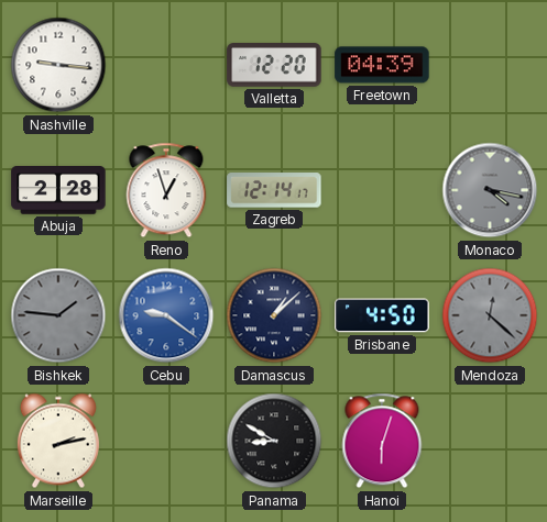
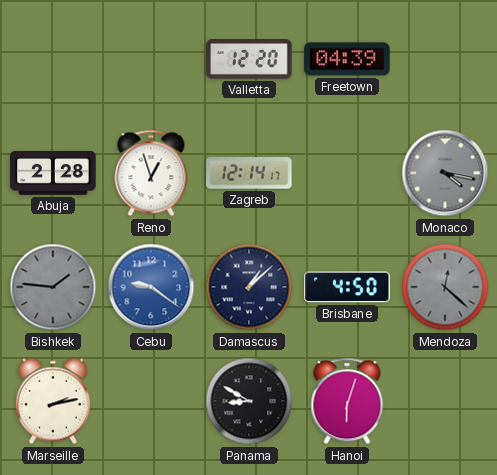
Nashville: 9:16 -> none (58, 65)
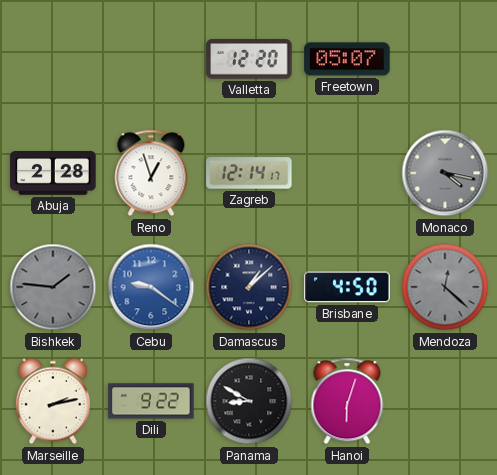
Freetown: 04:39 -> 05:07 (347, 59)
Dili: none -> 9:22 (151, 401)
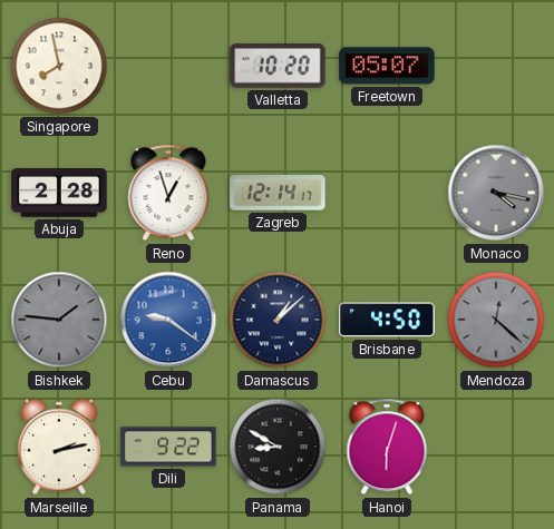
Singapore: none -> 7:58 (59, 66)
Valletta: 12:20 -> 10:20 (278, 67)
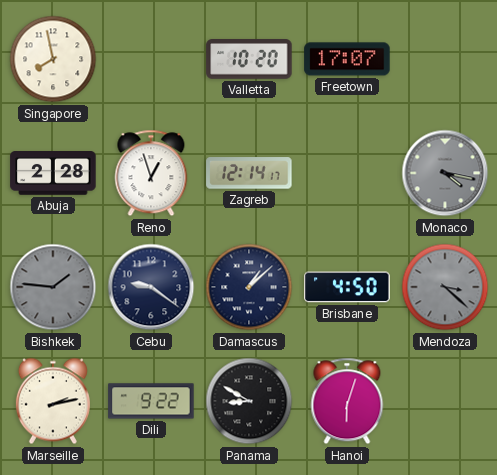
Freetown: 05:07 -> 17:07 (347, 59)
Cebu dial: blue -> navy (151, 287)
Mendoza: 12:22 -> 3:22 (445, 287)
